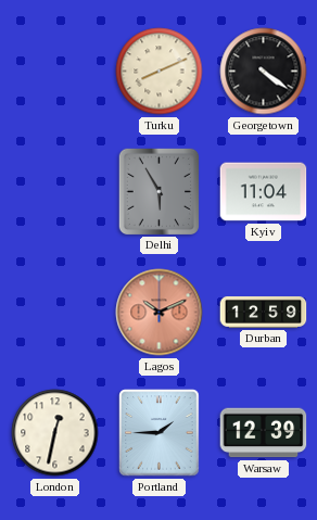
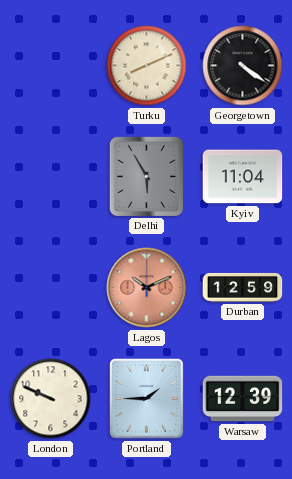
London: 12:32 -> 9:49 (51, 399)
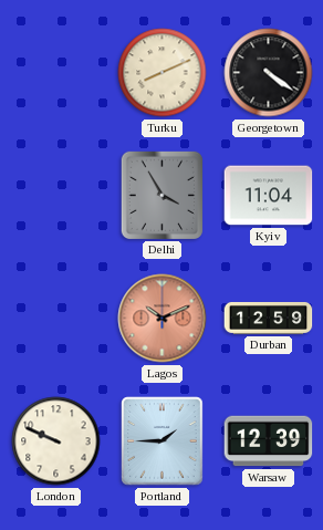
Delhi: 5:55 -> 3:55 (161, 195)
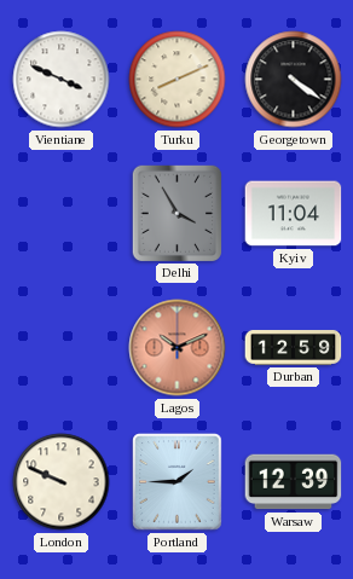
Vientiane: none -> 3:49 (62, 80)
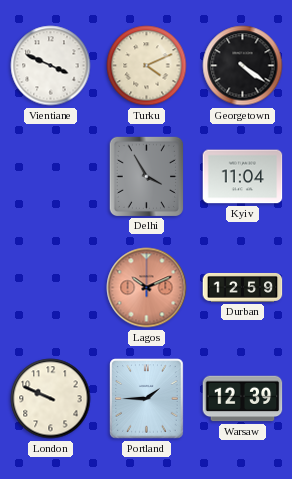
Turku: 8:11 -> 4:11 (147, 66)
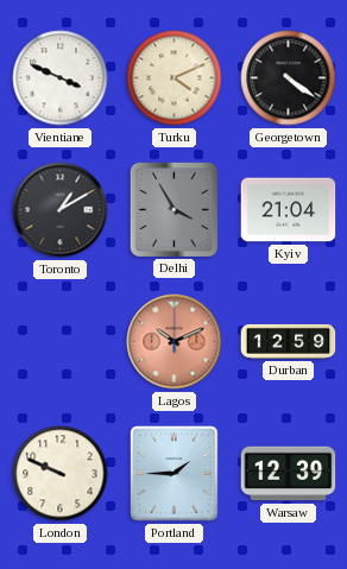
Toronto: none -> 1:10 (61, 210)
Kyiv: 11:04 -> 21:04 (289, 210)
